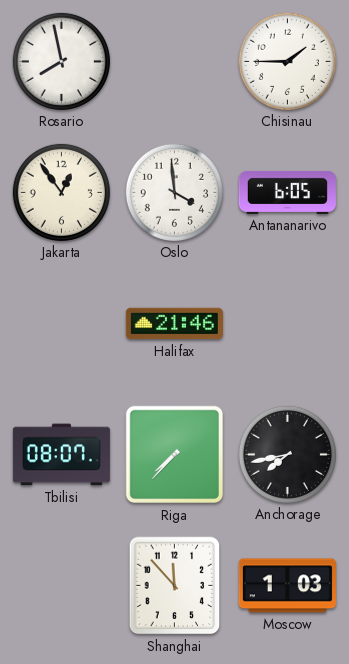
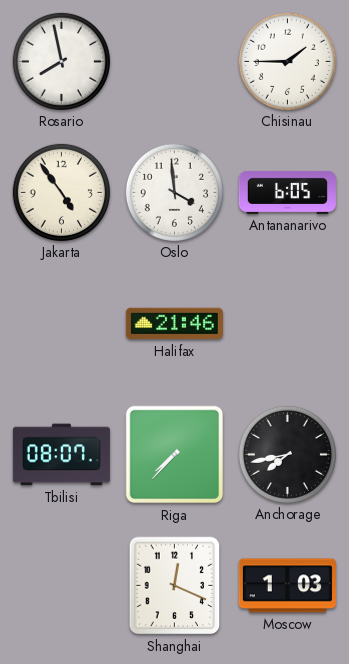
Jakarta: 12:54 -> 4:54 (61, 192)
Shanghai: 11:53 -> 12:19 (175, 586)
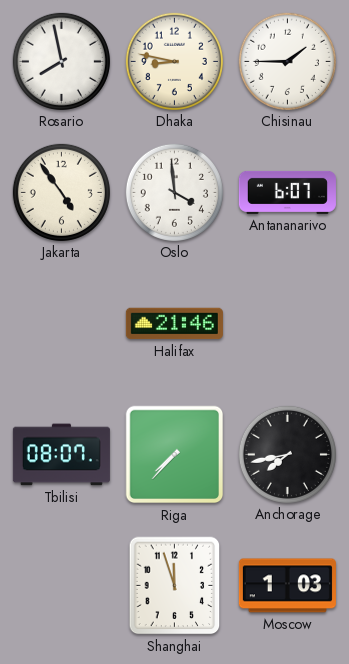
Dhaka: none -> 8:47 (174, 61)
Antananarivo: 6:05 -> 6:07 (287, 192)
Shanghai: 12:19 -> 11:57 (175, 586)
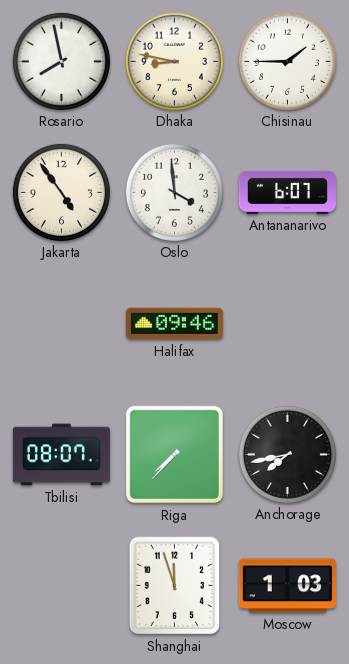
Halifax: 21:46 -> 09:46 (174, 324)
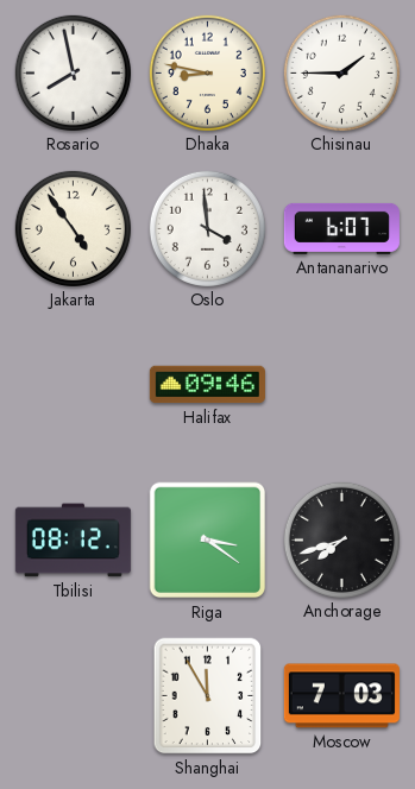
Tbilisi: 08:07 -> 08:12 (73, 541)
Riga: 7:37 -> 3:21 (208, 541)
Anchorage: 7:43 -> 7:42 (341, 539)
Shanghai: 11:57 -> 11:55 (208, 696)
Moscow: 1:03 -> 7:03 (341, 696)
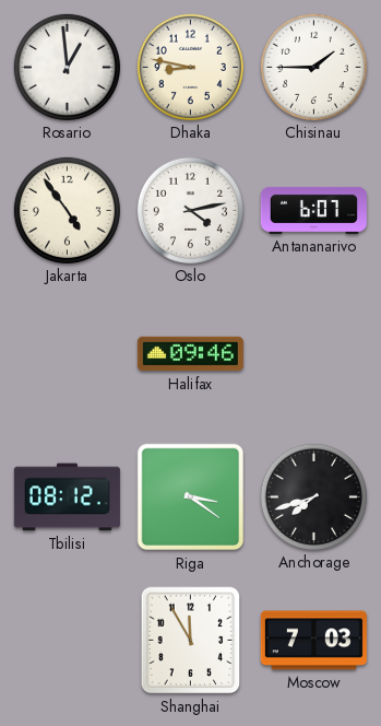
Rosario: 7:58 -> 12:59 (67, 67)
Oslo: 3:59 -> 4:13 (190, 210)
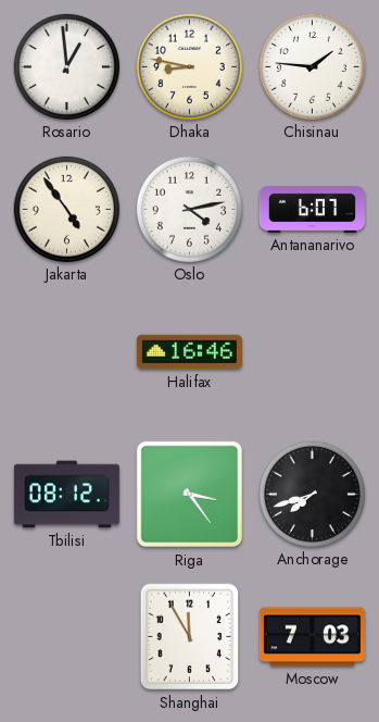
Chisinau: 1:45 -> 1:46 (312, 66)
Halifax: 09:46 -> 16:46 (189, 352)
Riga: 3:21 -> 3:24 (190, 495)
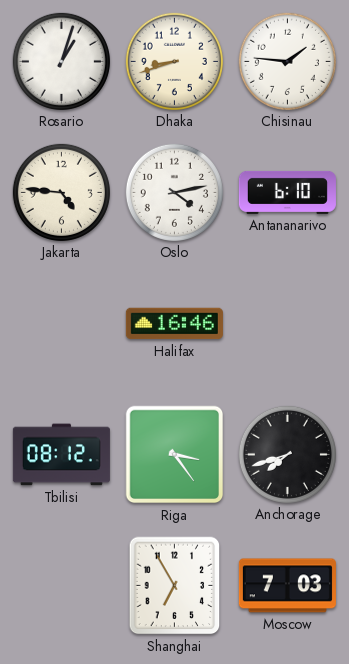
Rosario: 12:59 -> 1:03 (61, 61)
Dhaka: 8:47 -> 8:42 (174, 61)
Jakarta: 4:54 -> 4:46 (61, 192)
Antananarivo: 6:07 -> 6:10 (287, 192)
Shanghai: 11:55 -> 6:55 (175, 586)
